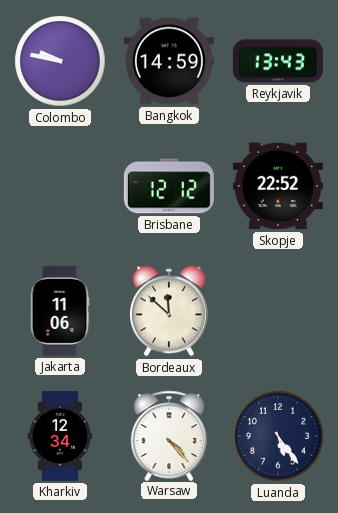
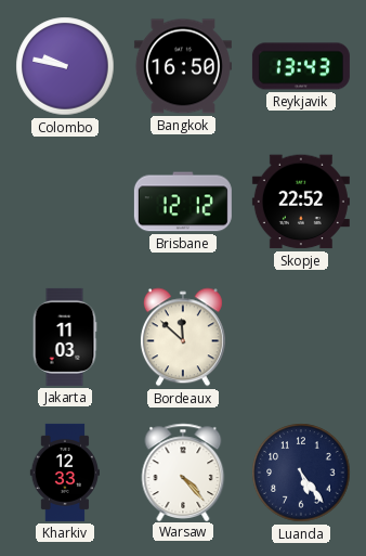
Bangkok: 14:59 -> 16:50 (183, 66)
Jakarta: 11:06 -> 11:03 (65, 337)
Kharkiv: 12:34 -> 12:33 (64, 473)
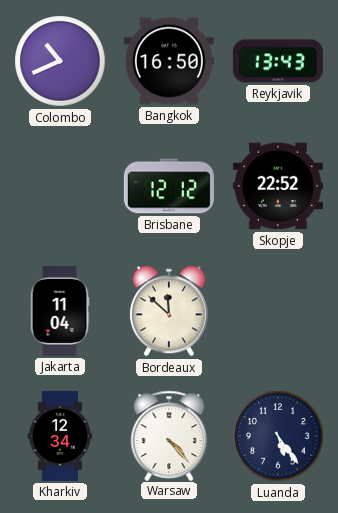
Colombo: 9:47 -> 10:41 (60, 61)
Jakarta: 11:03 -> 11:04 (60, 311)
Kharkiv: 12:33 -> 12:34 (59, 436)
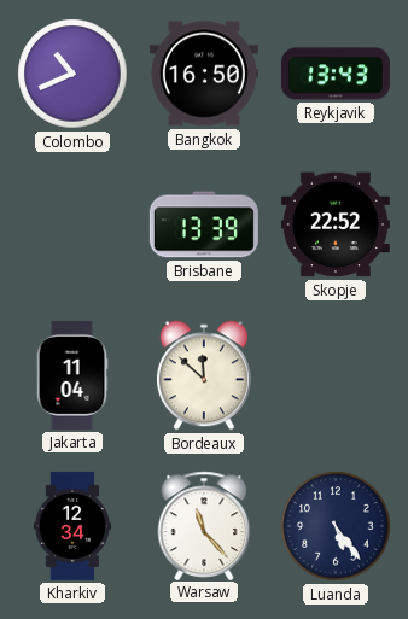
Brisbane: 12:12 -> 13:39 (204, 224)
Warsaw: 4:23 -> 11:23 (204, 525)
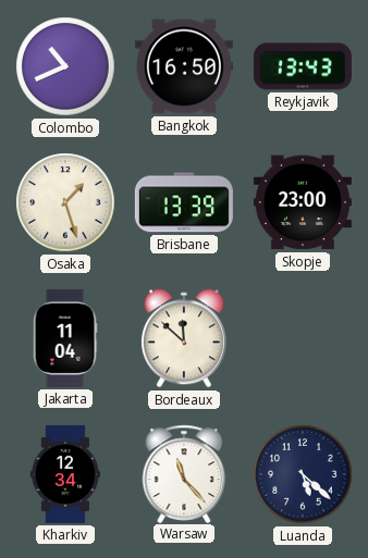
Osaka: none -> 1:27 (65, 202)
Skopje: 22:52 -> 23:00 (303, 202)
Luanda: 5:24 -> 5:22 (303, 474)
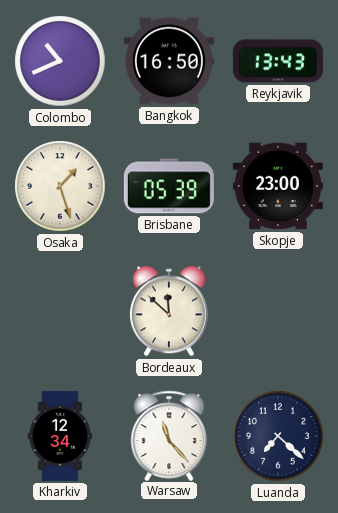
Brisbane: 13:39 -> 05:39 (169, 186)
Jakarta: 11:04 -> none (65, 338)
Luanda: 5:22 -> 7:22 (278, 436)
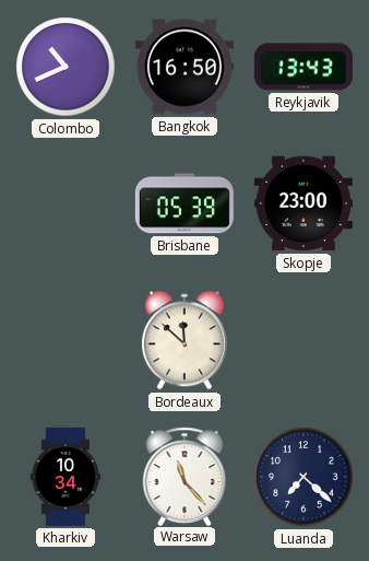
Osaka: 1:27 -> none (60, 186)
Kharkiv: 12:34 -> 10:34 (64, 477)
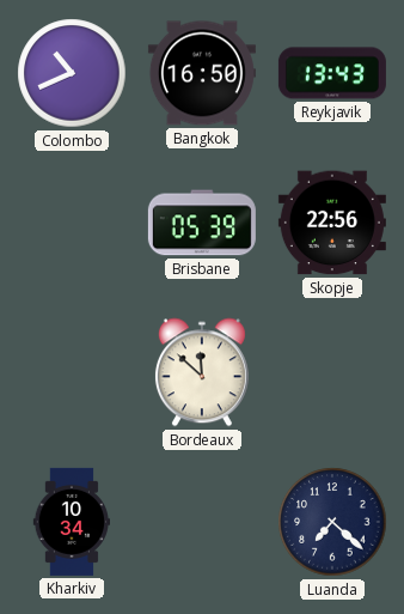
Skopje: 23:00 -> 22:56 (332, 223)
Warsaw: 11:23 -> none (184, 476)
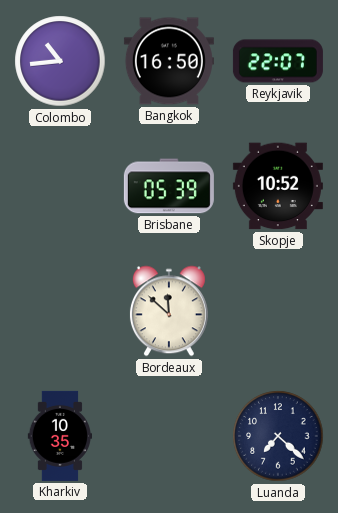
Colombo: 10:41 -> 10:44 (60, 61)
Reykjavik: 13:43 -> 22:07 (278, 61)
Skopje: 22:56 -> 10:52 (278, 186)
Kharkiv: 10:34 -> 10:35 (59, 436)
